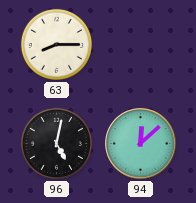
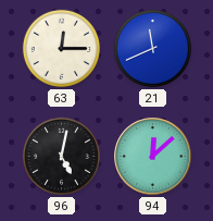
63: 8:15 -> 12:15 (61, 48)
21: none -> 11:41 (152, 48)
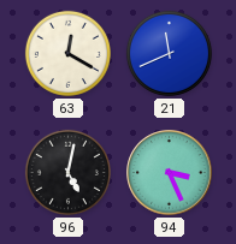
63: 12:15 -> 12:20 (67, 53)
94: 12:08 -> 3:26 (170, 173)
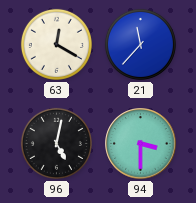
21: 11:41 -> 11:37 (140, 44)
94: 3:26 -> 3:30 (141, 144)
